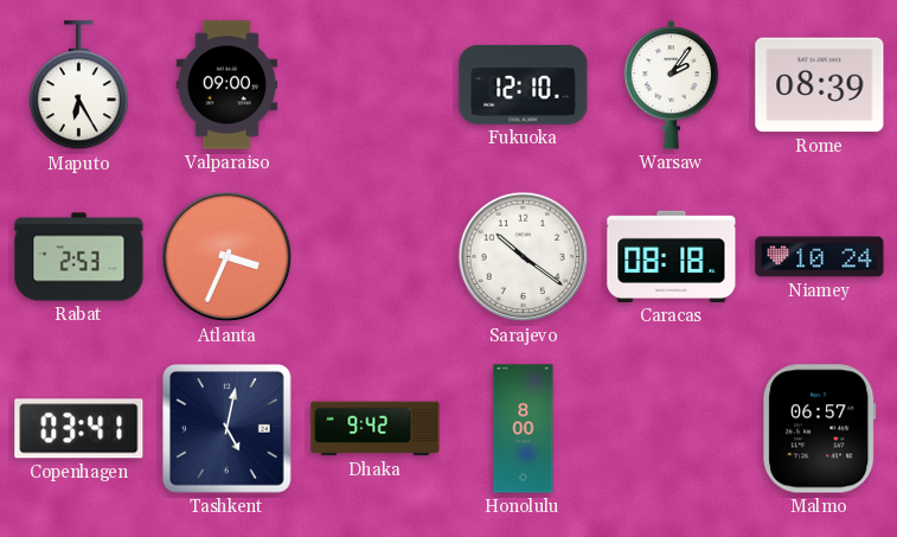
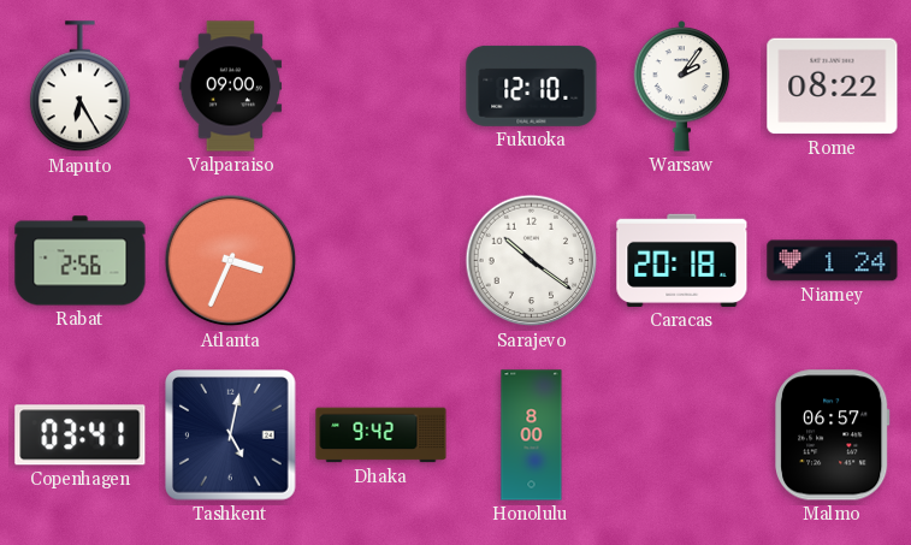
Rome: 08:39 -> 08:22 (833, 87)
Rabat: 2:53 -> 2:56 (81, 261)
Caracas: 08:18 -> 20:18 (682, 260)
Niamey: 10:24 -> 1:24 (833, 261)
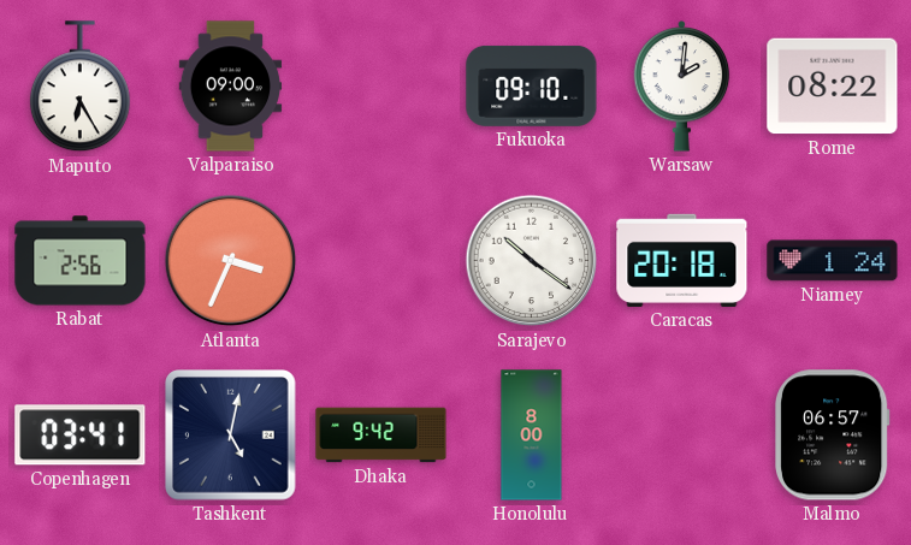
Fukuoka: 12:10 -> 09:10 (532, 85)
Warsaw: 2:06 -> 2:01 (682, 87)
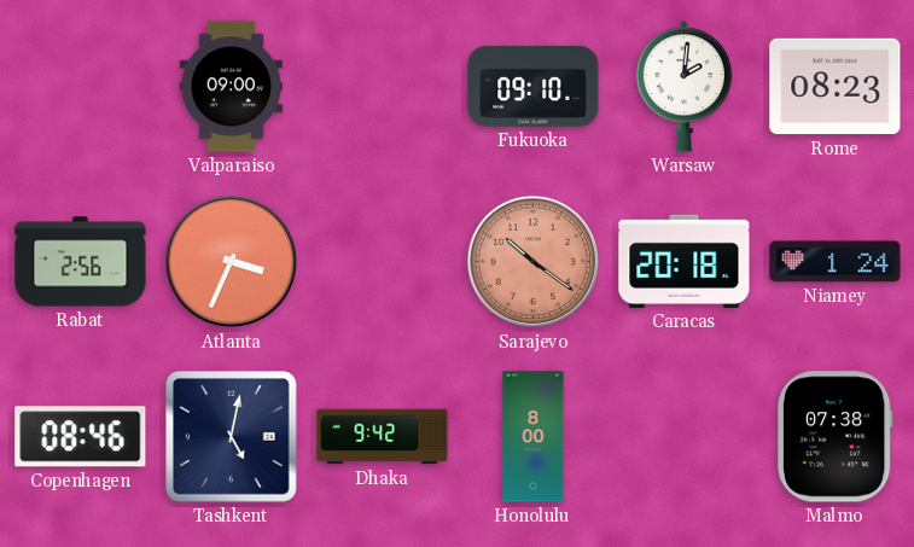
Maputo: 6:25 -> none (79, 87)
Rome: 08:22 -> 08:23 (836, 87)
Sarajevo dial: white -> salmon (534, 262)
Copenhagen: 03:41 -> 08:46 (81, 437)
Malmo: 06:57 -> 07:38 (834, 437)
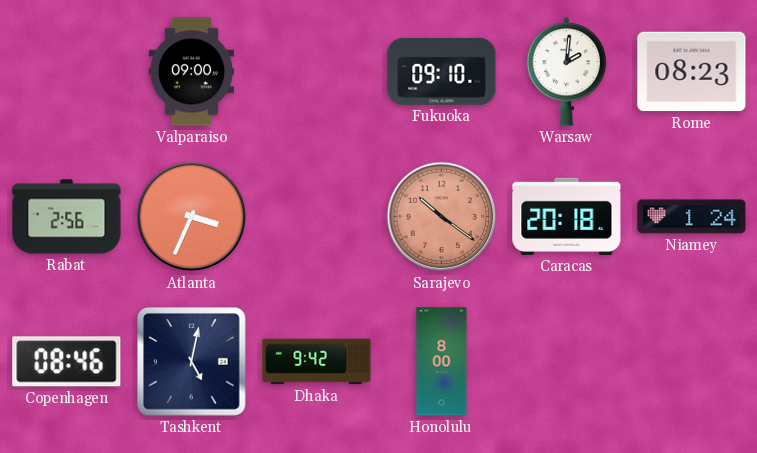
Malmo: 07:38 -> none (834, 437)
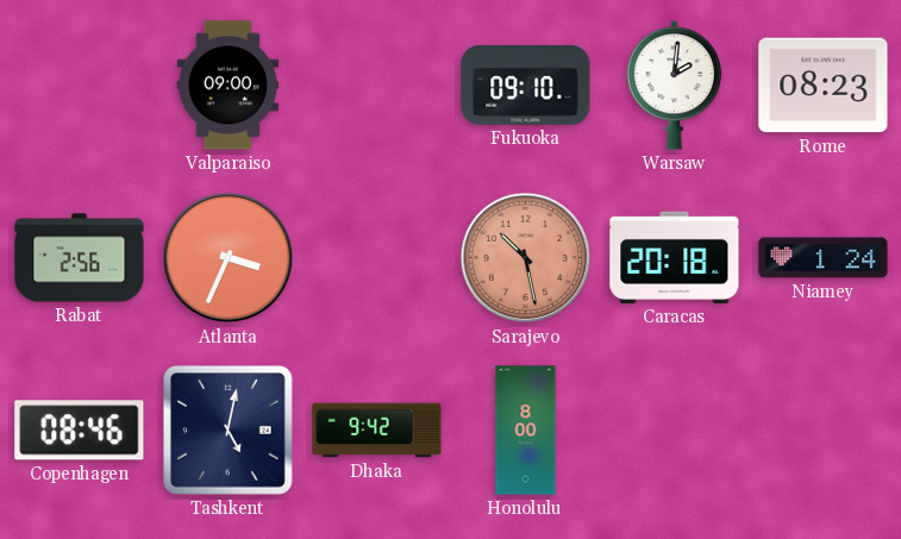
Sarajevo: 10:21 -> 10:28 (526, 258)
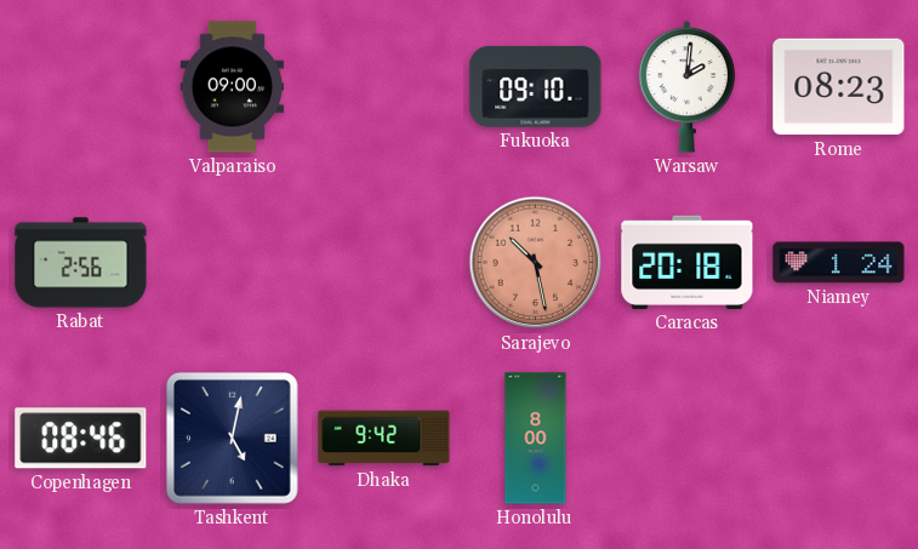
Atlanta: 3:34 -> none (229, 258)
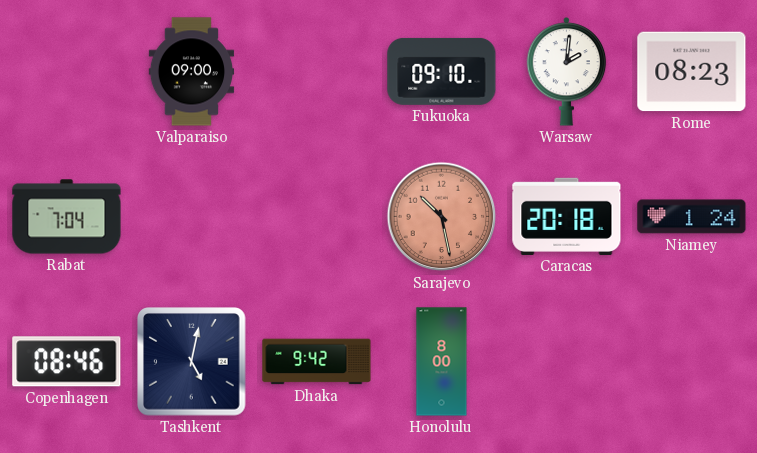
Rabat: 2:56 -> 7:04 (67, 217)
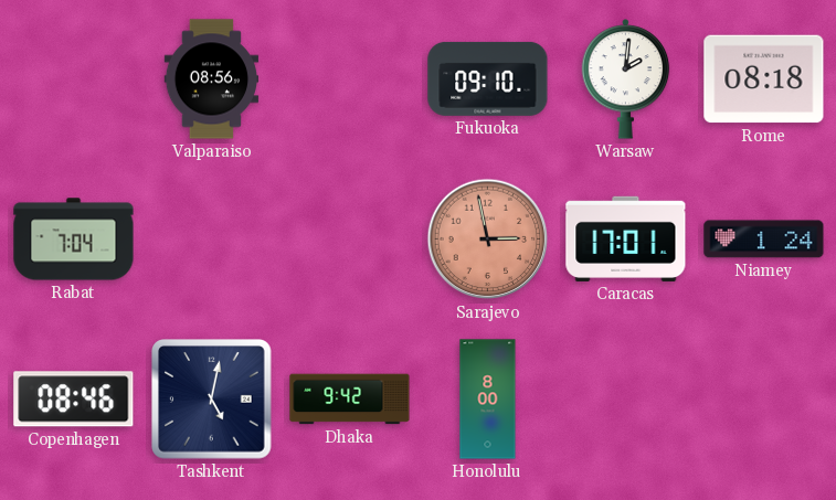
Valparaiso: 09:00 -> 08:56 (212, 79)
Rome: 08:23 -> 08:18 (764, 79)
Sarajevo: 10:28 -> 2:58 (488, 240)
Caracas: 20:18 -> 17:01 (626, 238)
